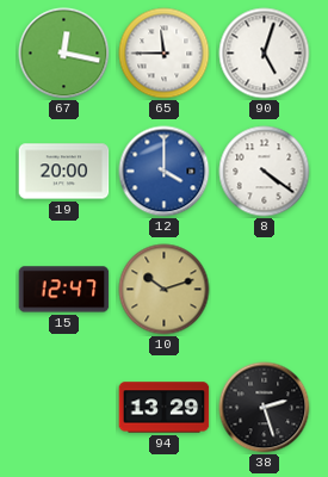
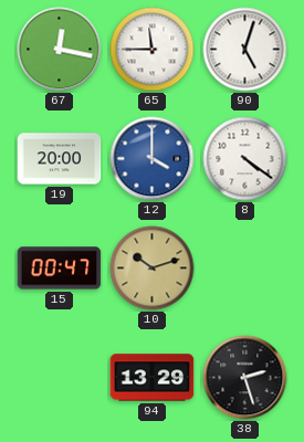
15: 12:47 -> 00:47 (60, 269)
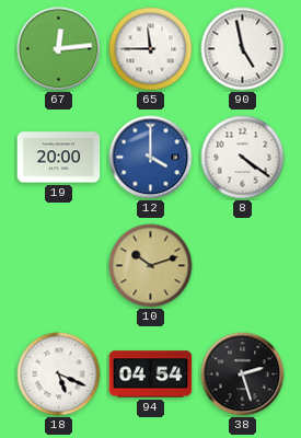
67: 12:17 -> 12:14 (59, 49)
90: 5:03 -> 4:58 (243, 49)
15: 00:47 -> none (60, 269)
18: none -> 5:19 (59, 374)
94: 13:29 -> 04:54 (151, 374)
